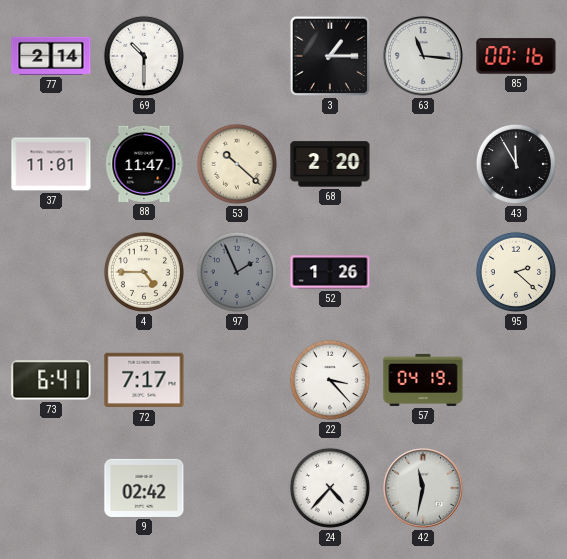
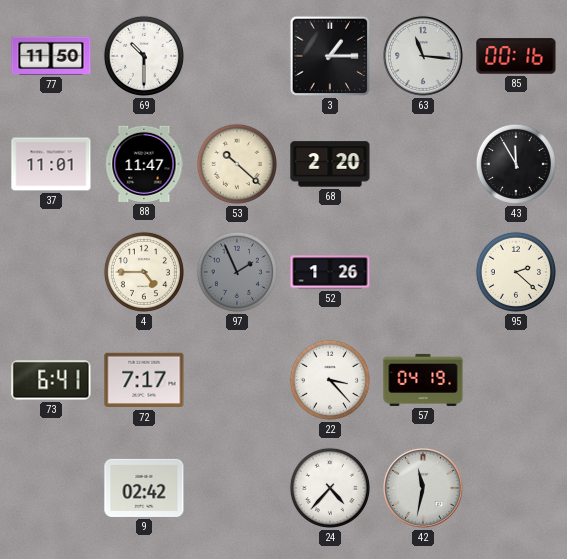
77: 2:14 -> 11:50 (51, 56)
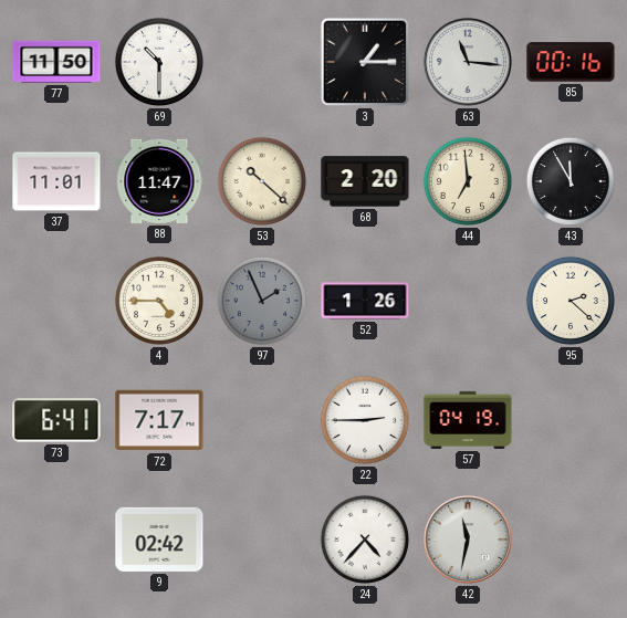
44: none -> 6:59 (468, 181)
22: 3:23 -> 2:45 (365, 420)
